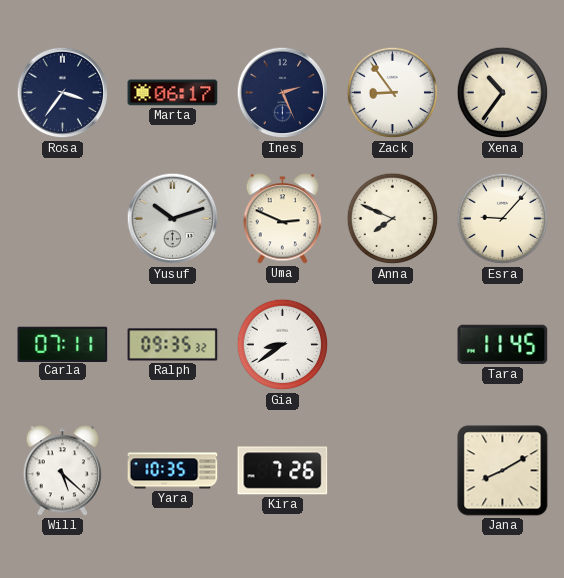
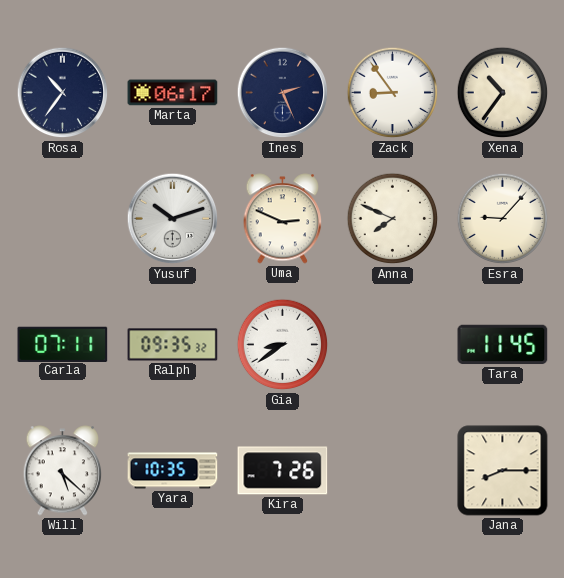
Rosa: 3:36 -> 10:36 (63, 93)
Jana: 8:10 -> 8:15 (503, 471)
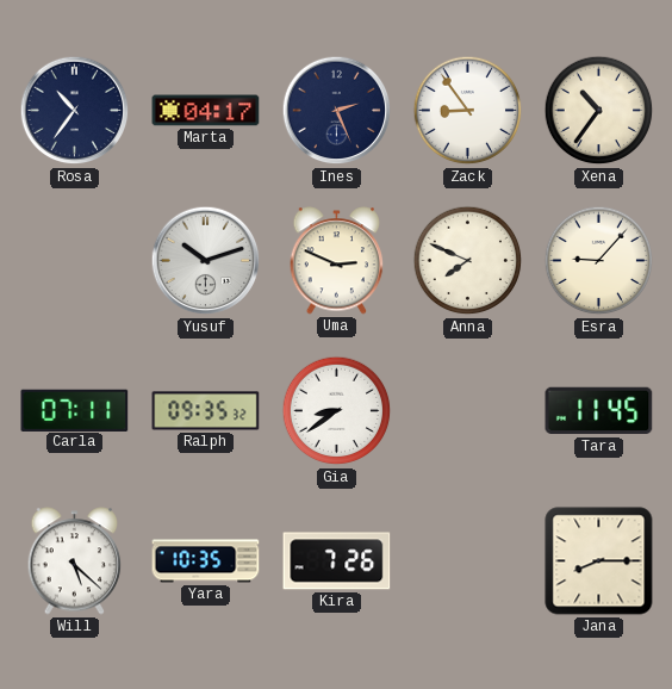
Marta: 06:17 -> 04:17 (206, 111)
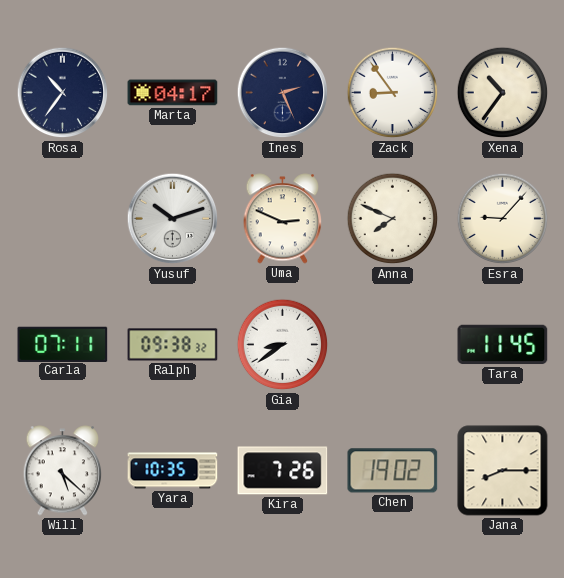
Ralph: 09:35 -> 09:38 (173, 345)
Chen: none -> 19:02 (393, 471)
